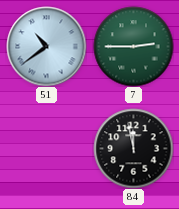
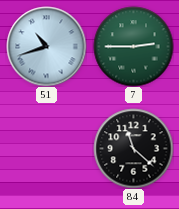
51: 10:39 -> 10:42 (46, 46)
84: 11:58 -> 11:22 (133, 148)
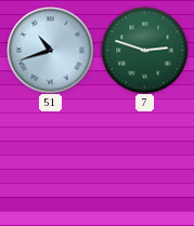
7: 2:45 -> 2:48 (144, 50)
84: 11:22 -> none (133, 148)
